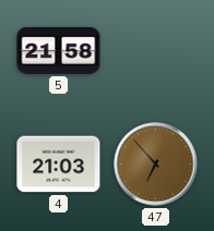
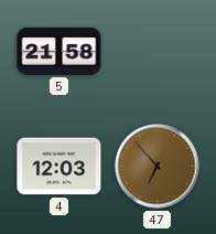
4: 21:03 -> 12:03 (60, 167)
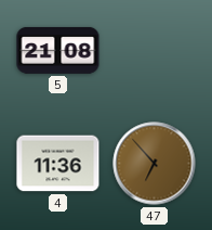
5: 21:58 -> 21:08 (58, 50)
4: 12:03 -> 11:36 (58, 164)
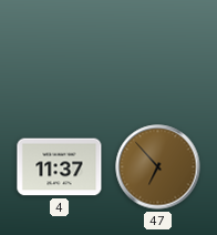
5: 21:08 -> none (58, 50)
4: 11:36 -> 11:37 (60, 167)
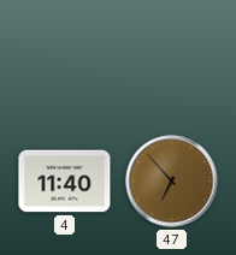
4: 11:37 -> 11:40 (65, 182)
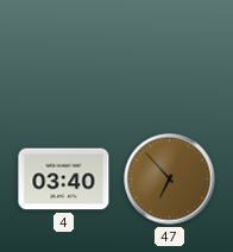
4: 11:40 -> 03:40 (64, 179)
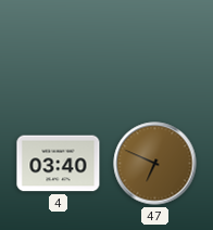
47: 6:53 -> 6:49 (155, 164)
